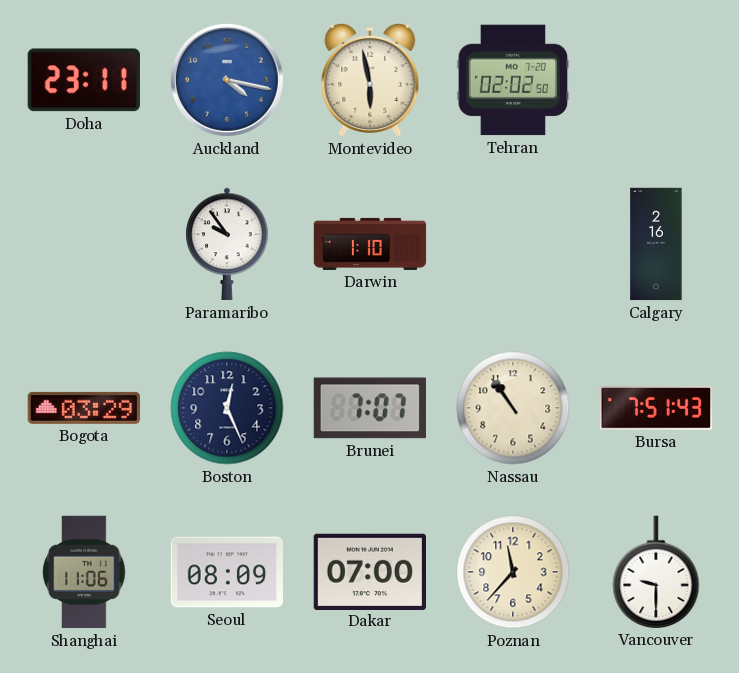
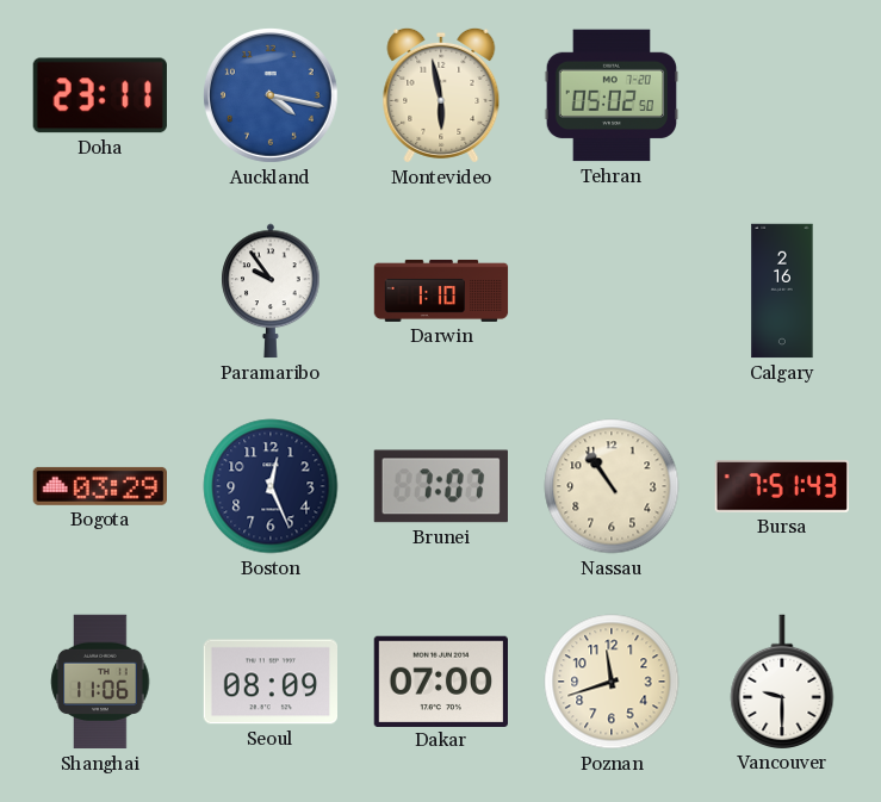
Tehran: 02:02 -> 05:02 (612, 95)
Poznan: 11:37 -> 11:42 (612, 682)
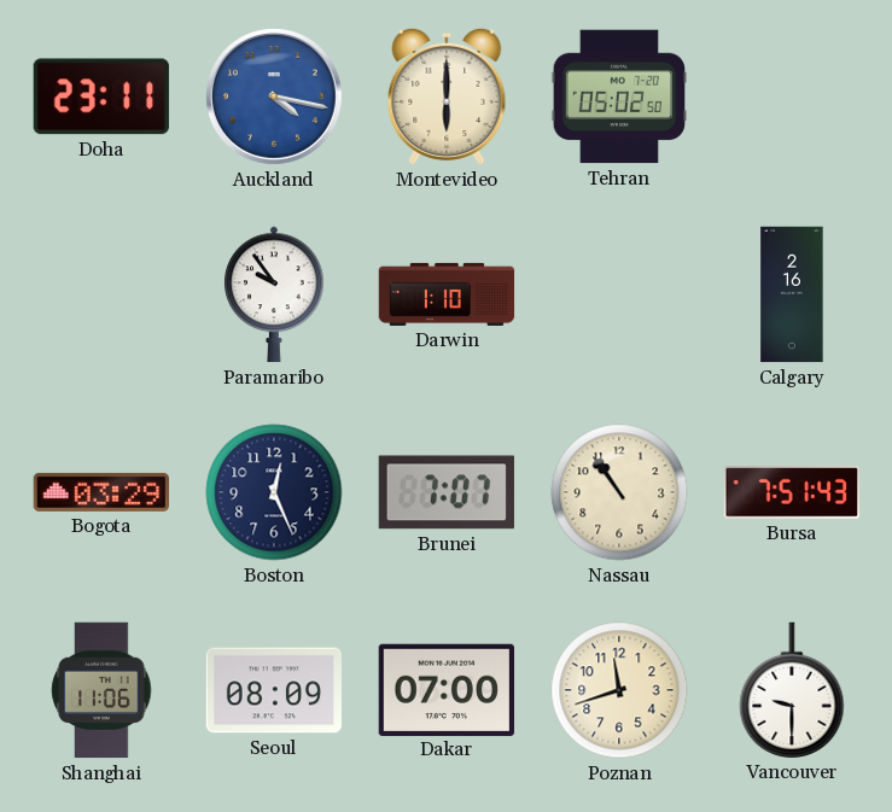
Montevideo: 5:58 -> 6:00 (447, 97)
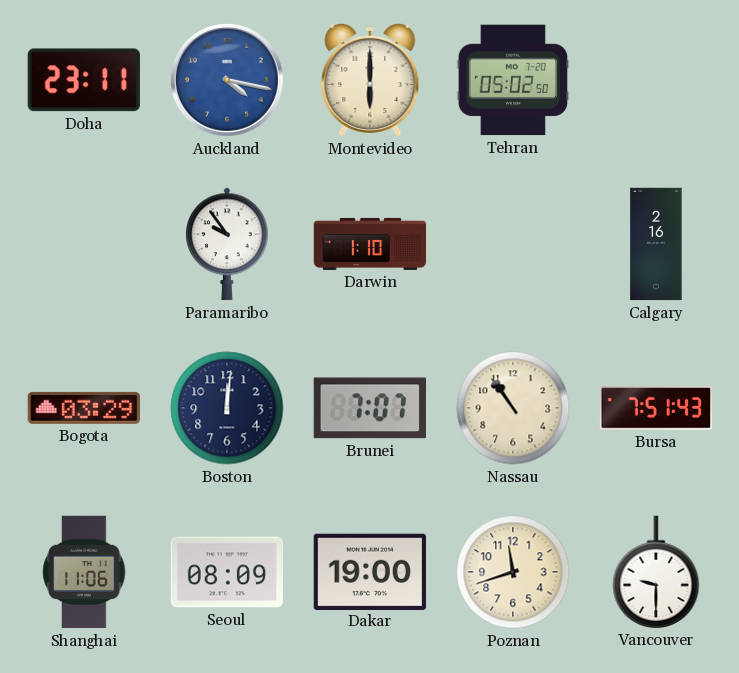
Boston: 12:26 -> 12:01 (227, 408)
Dakar: 07:00 -> 19:00 (369, 571)
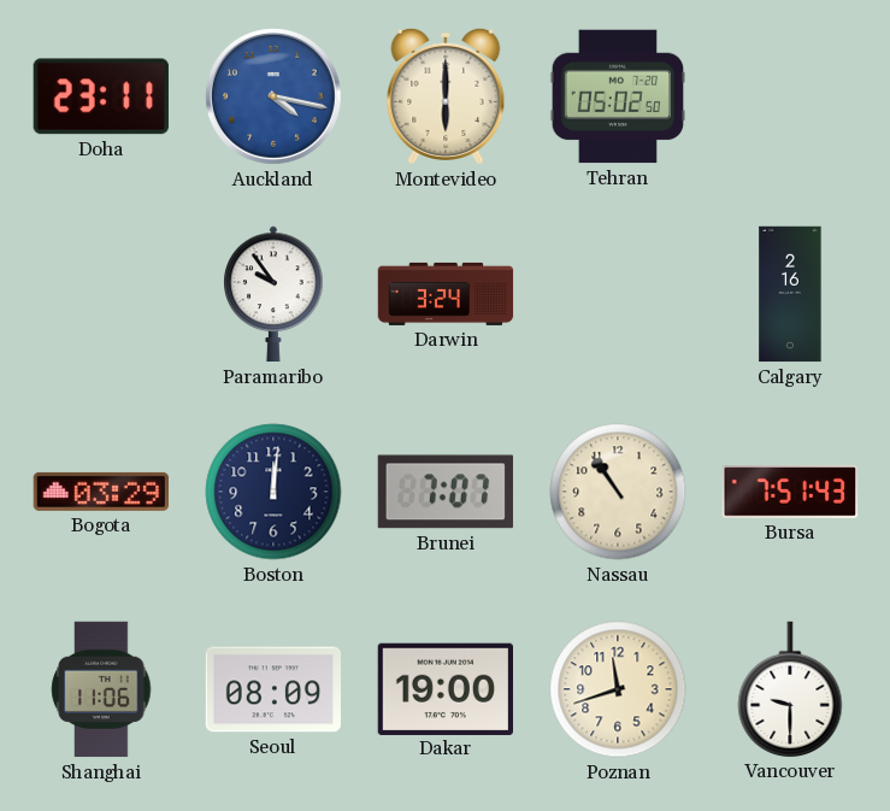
Darwin: 1:10 -> 3:24 (446, 294)
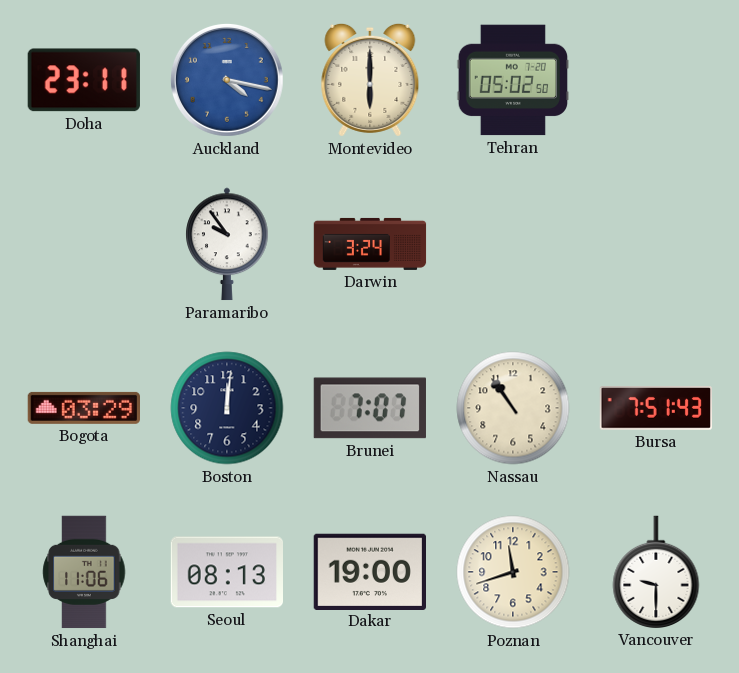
Calgary: 2:16 -> none (790, 294)
Seoul: 08:09 -> 08:13 (226, 572)
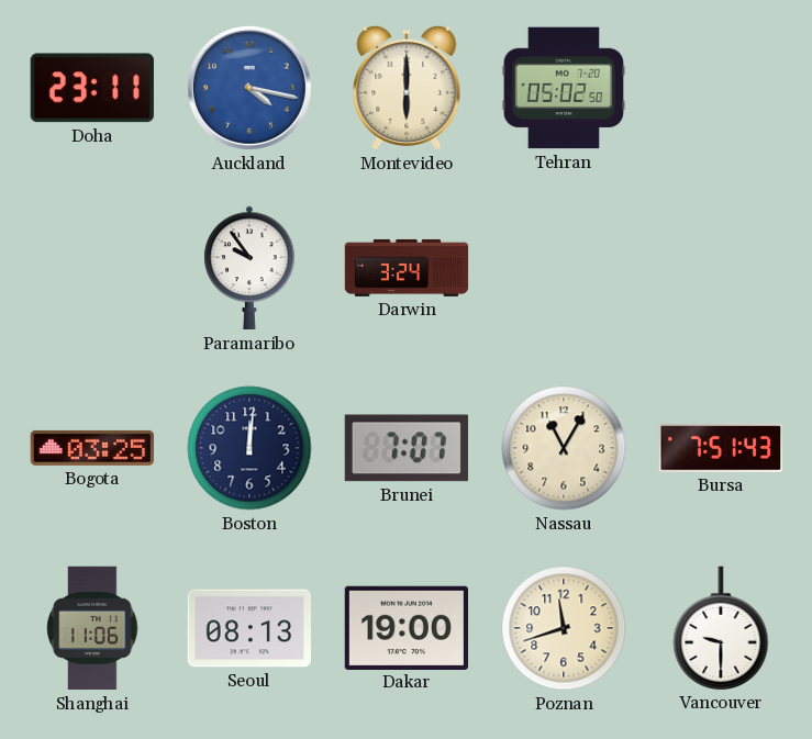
Bogota: 03:29 -> 03:25 (91, 448)
Nassau: 10:54 -> 11:05 (564, 448)
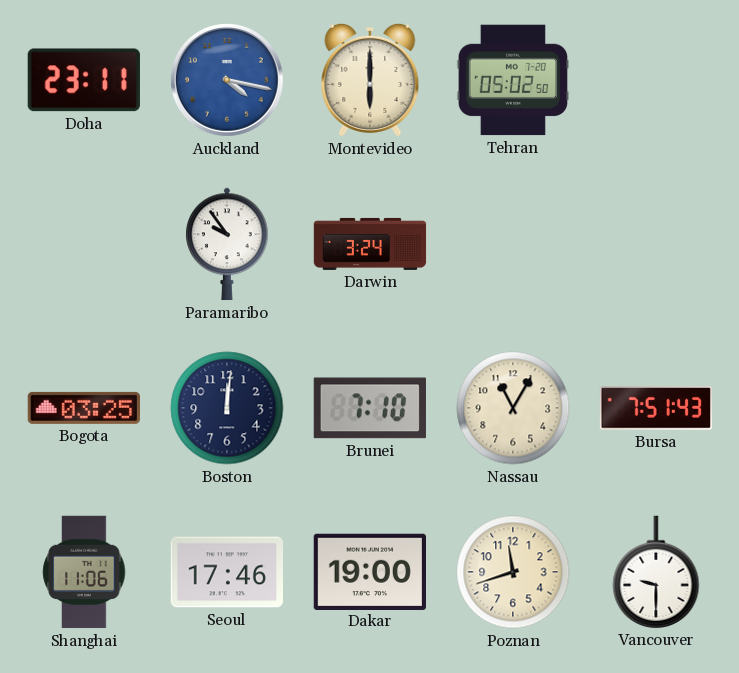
Brunei: 7:07 -> 7:10 (370, 408)
Seoul: 08:13 -> 17:46 (226, 572)
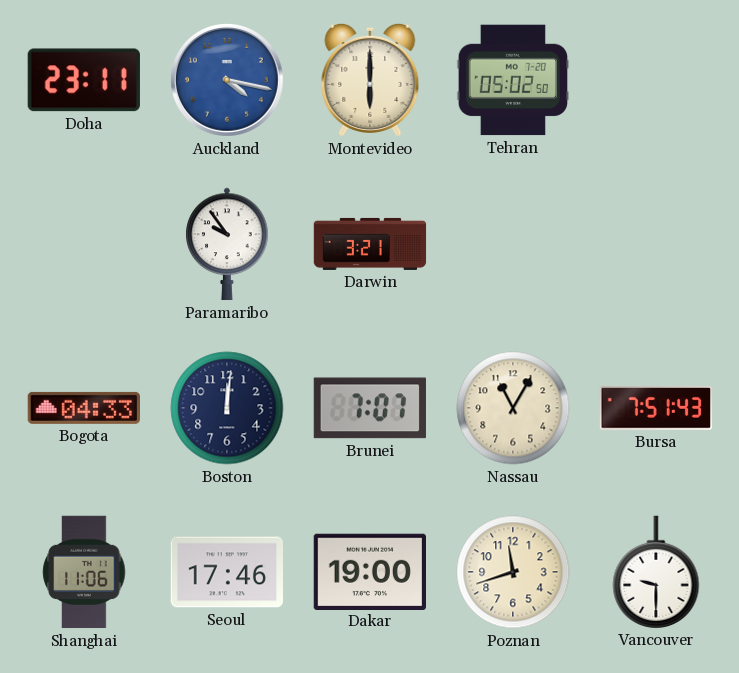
Darwin: 3:24 -> 3:21 (370, 244)
Bogota: 03:25 -> 04:33 (83, 408)
Brunei: 7:10 -> 7:07 (370, 408)
